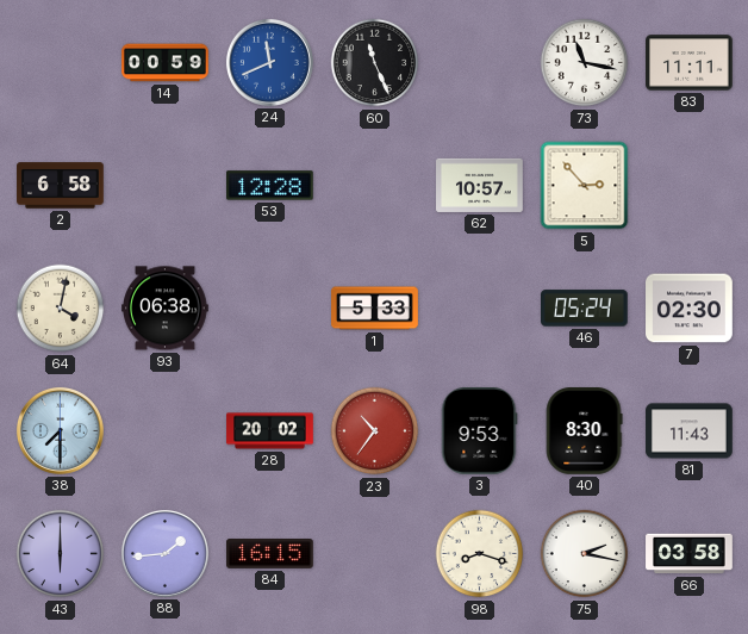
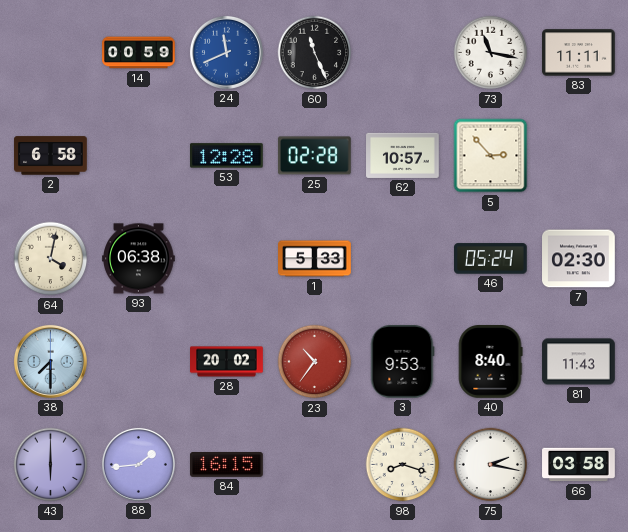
25: none -> 02:28 (314, 156)
40: 8:30 -> 8:40 (490, 362)
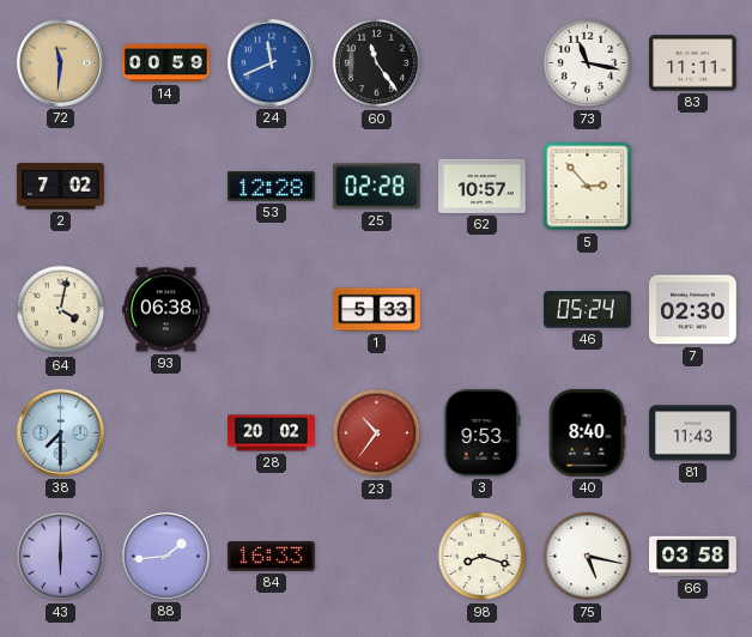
72: none -> 11:31 (60, 62)
60: 11:26 -> 11:24 (377, 63)
2: 6:58 -> 7:02 (61, 187)
84: 16:15 -> 16:33 (272, 557)
75: 2:17 -> 5:17 (588, 557)
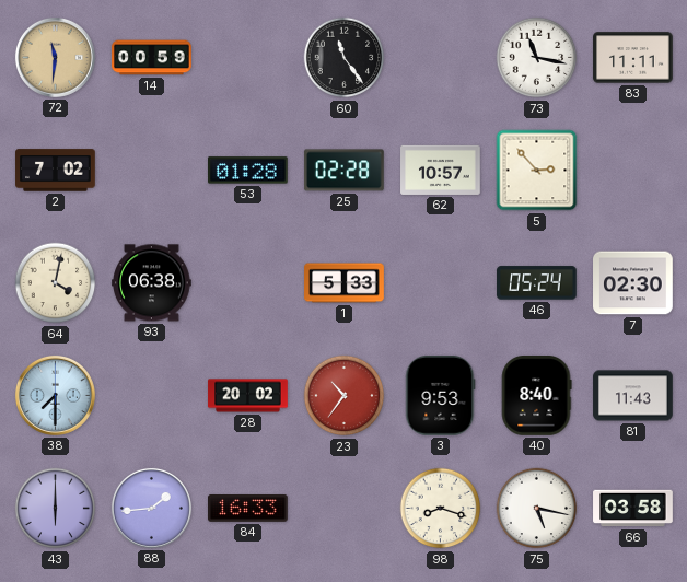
24: 11:41 -> none (271, 62)
53: 12:28 -> 01:28 (248, 171)
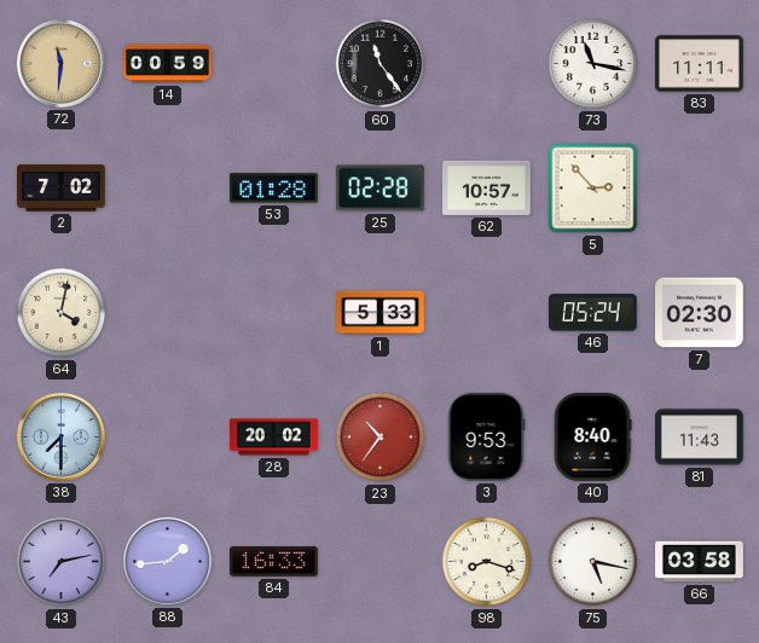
93: 06:38 -> none (152, 283)
43: 6:00 -> 7:13 (62, 562)
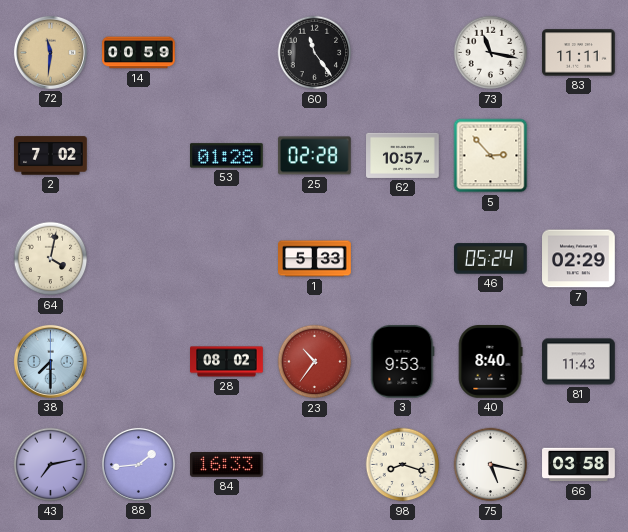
7: 02:30 -> 02:29 (579, 259)
28: 20:02 -> 08:02 (227, 362)
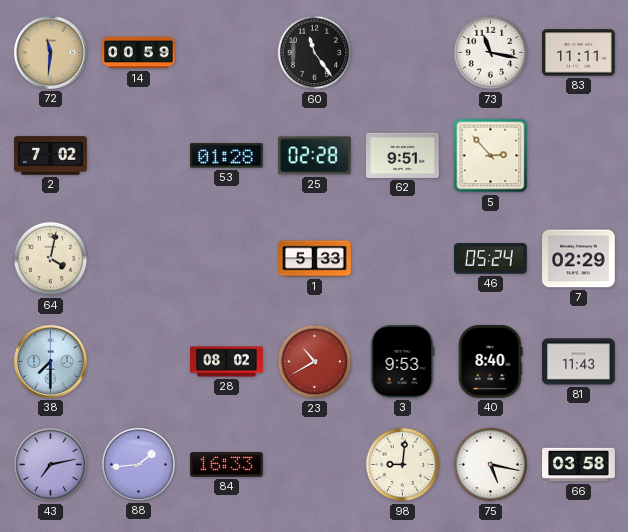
62: 10:57 -> 9:51 (403, 155)
23: 10:36 -> 10:40 (315, 362)
98: 8:18 -> 9:01 (403, 465)
